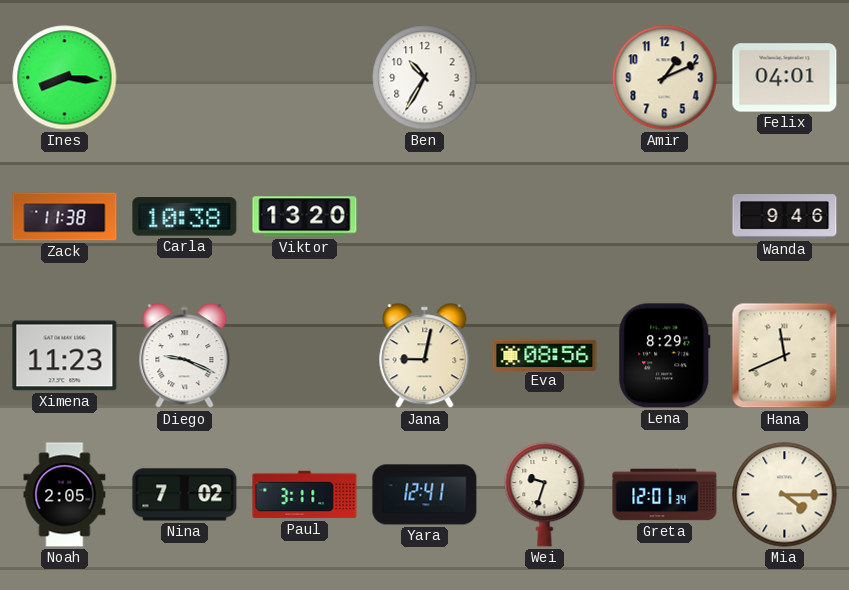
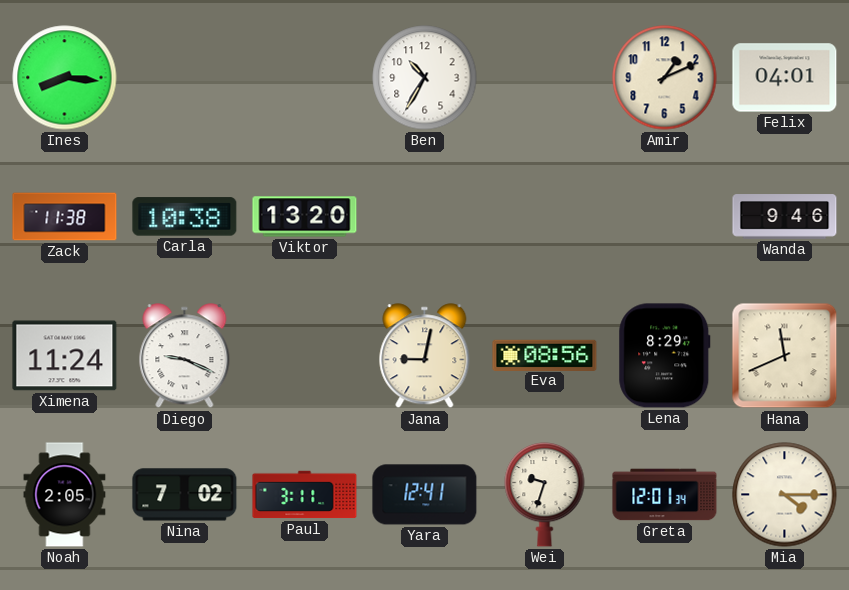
Ximena: 11:23 -> 11:24 (65, 356)
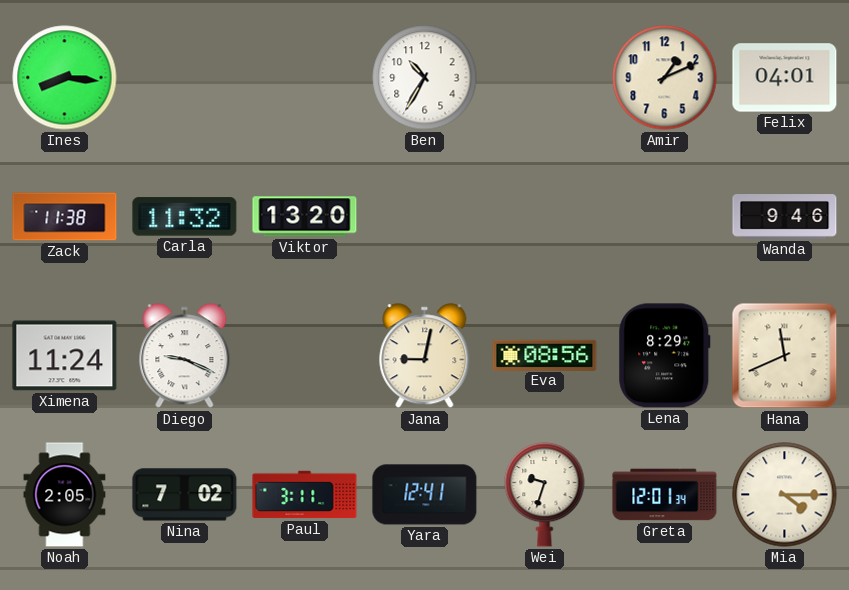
Carla: 10:38 -> 11:32 (185, 217)
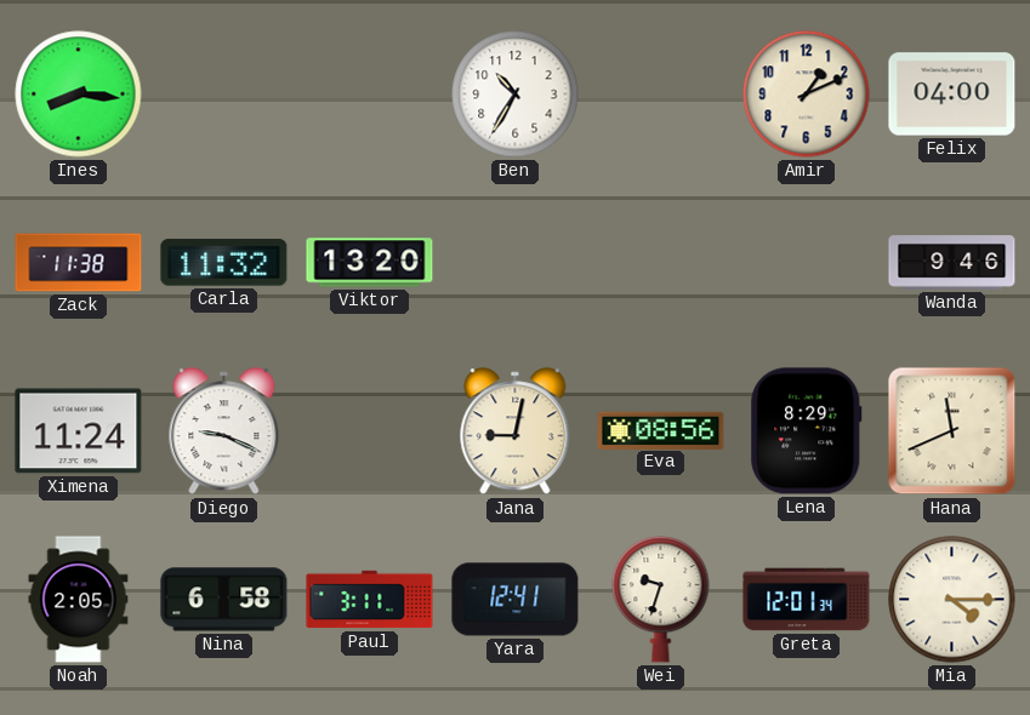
Felix: 04:01 -> 04:00 (952, 95)
Nina: 7:02 -> 6:58 (224, 600)
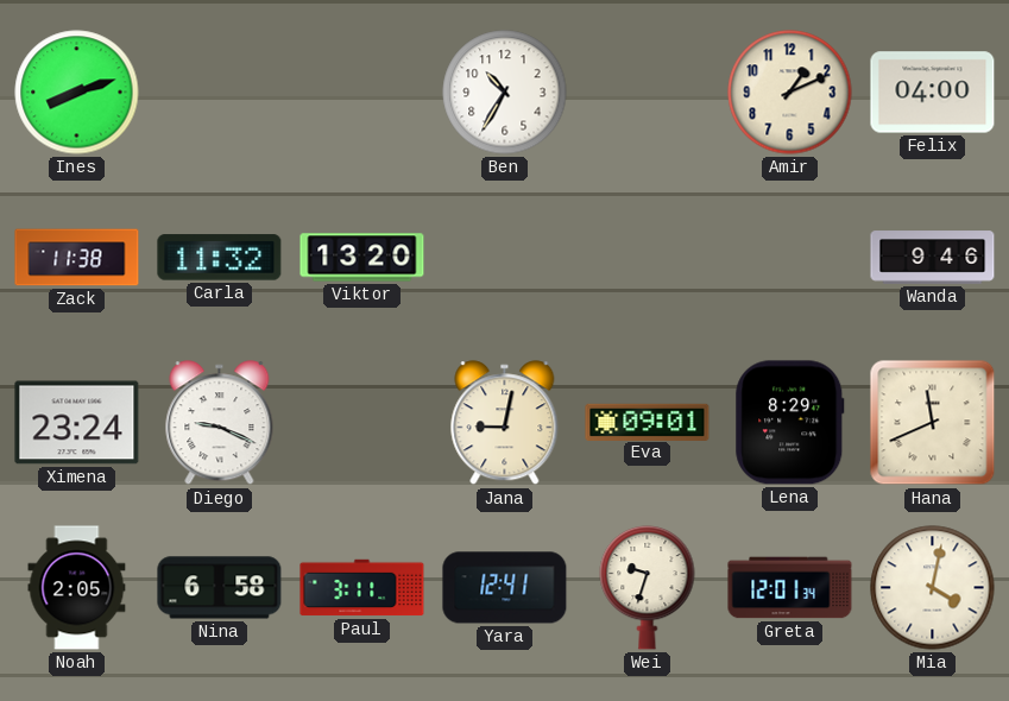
Ines: 8:16 -> 8:12 (77, 93)
Ximena: 11:24 -> 23:24 (77, 423)
Eva: 08:56 -> 09:01 (648, 422)
Mia: 4:15 -> 4:02 (933, 588)
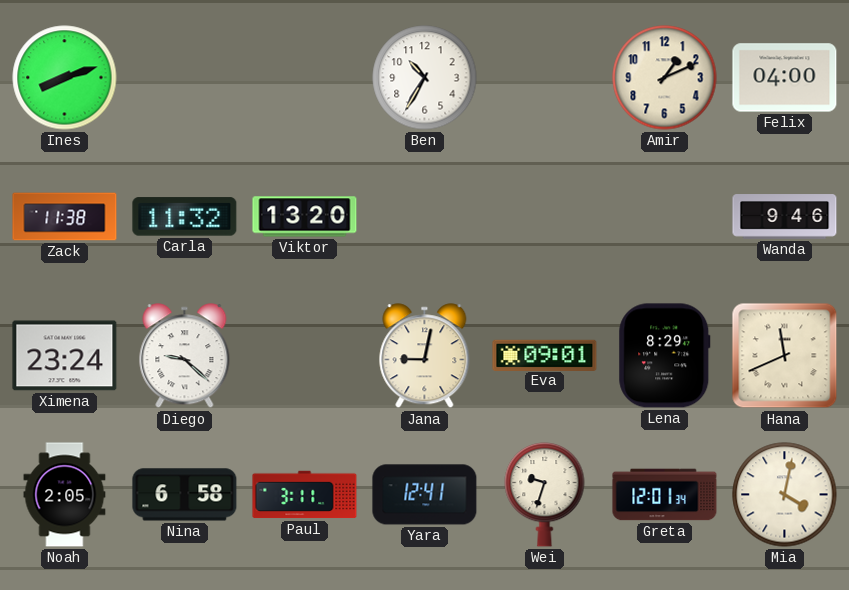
Diego: 9:19 -> 9:22 (185, 356)
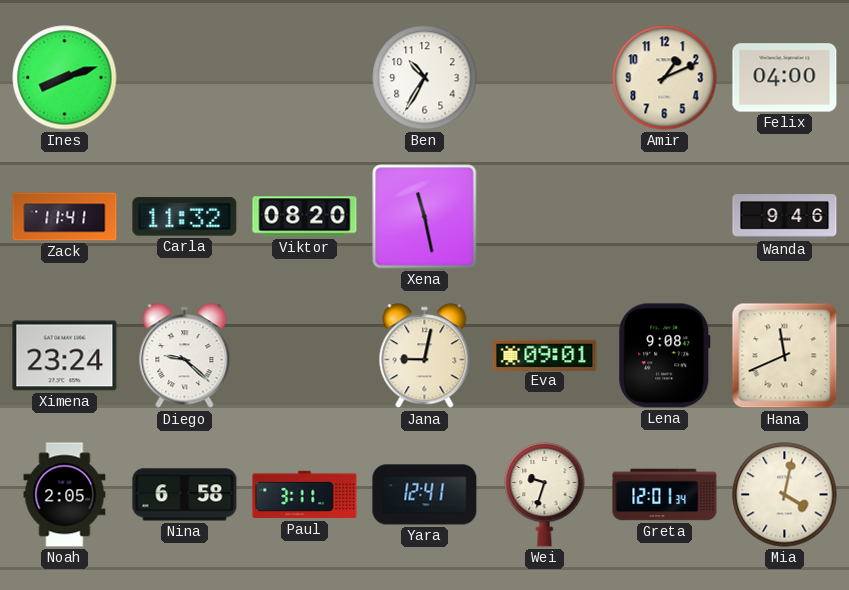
Zack: 11:38 -> 11:41 (65, 217)
Viktor: 13:20 -> 08:20 (305, 217)
Xena: none -> 11:28 (425, 217)
Lena: 8:29 -> 9:08 (665, 356)
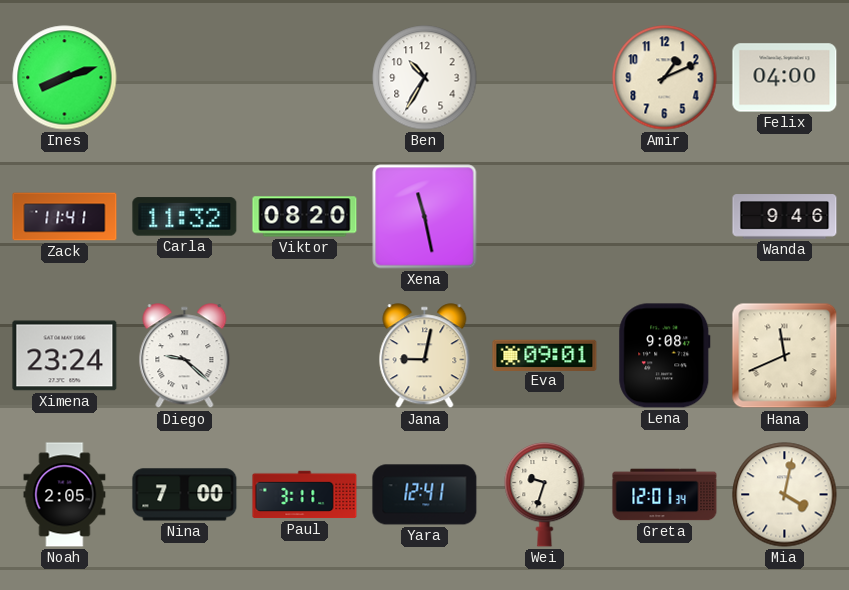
Nina: 6:58 -> 7:00 (185, 495)
